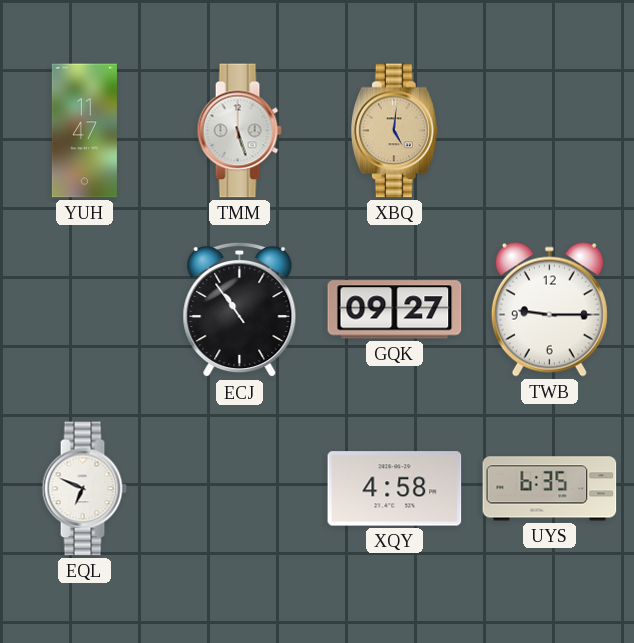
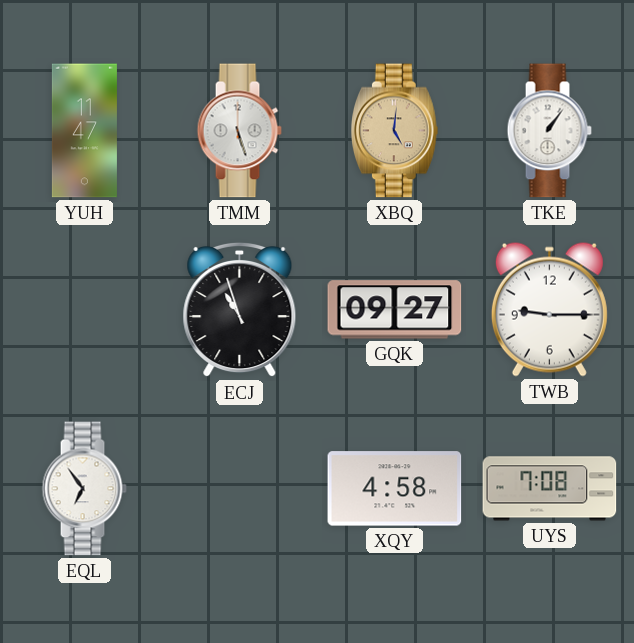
TKE: none -> 1:06 (549, 131)
ECJ: 10:54 -> 10:57 (240, 310)
EQL: 6:49 -> 6:54 (84, 489)
UYS: 6:35 -> 7:08 (550, 489)
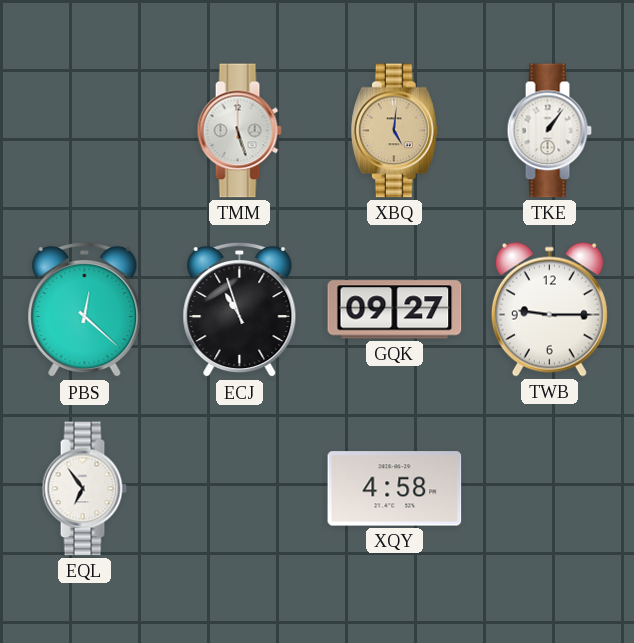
YUH: 11:47 -> none (84, 131)
PBS: none -> 12:22 (85, 310)
UYS: 7:08 -> none (550, 489)
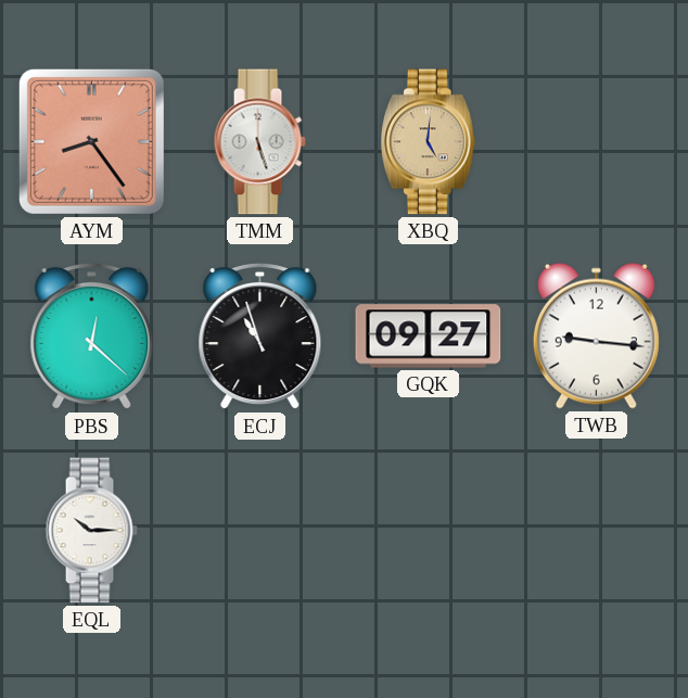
AYM: none -> 8:24 (91, 141)
TKE: 1:06 -> none (549, 131)
TWB: 9:15 -> 9:16 (596, 335)
EQL: 6:54 -> 10:15 (91, 531)
XQY: 4:58 -> none (395, 489)
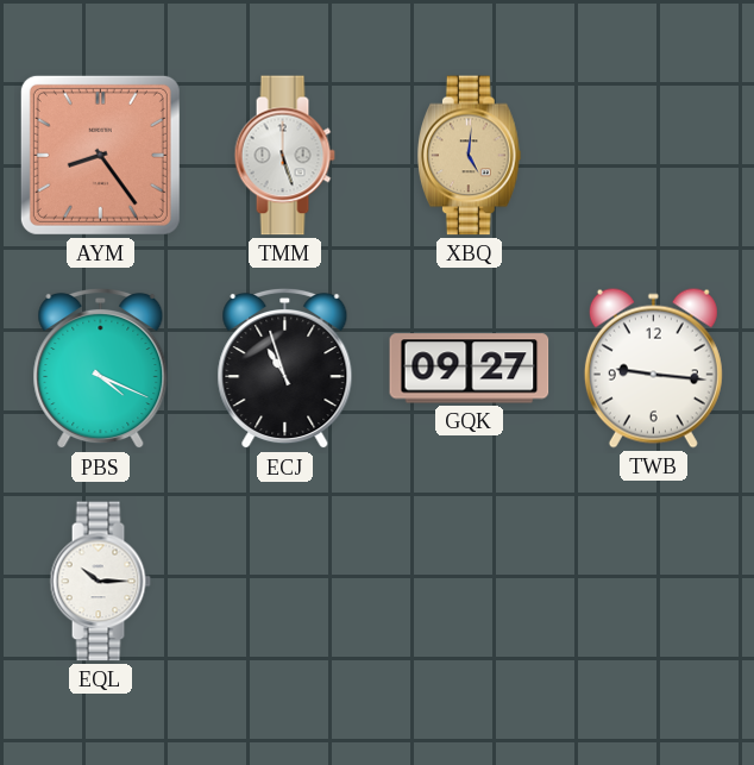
PBS: 12:22 -> 4:19 (101, 369)
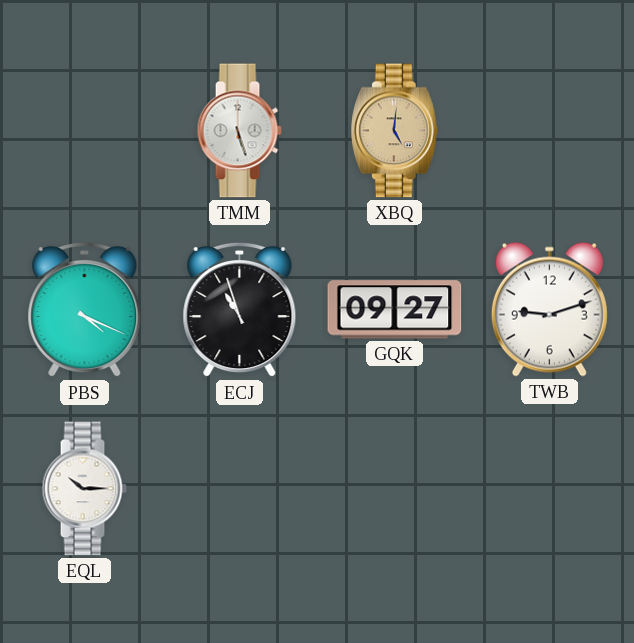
AYM: 8:24 -> none (100, 155)
TWB: 9:16 -> 9:12 (549, 309)
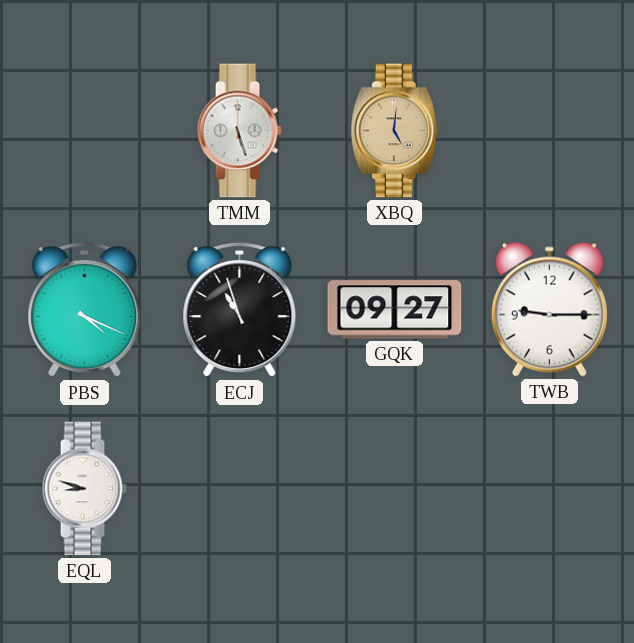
TWB: 9:12 -> 9:15 (549, 309)
EQL: 10:15 -> 8:48 (84, 489)
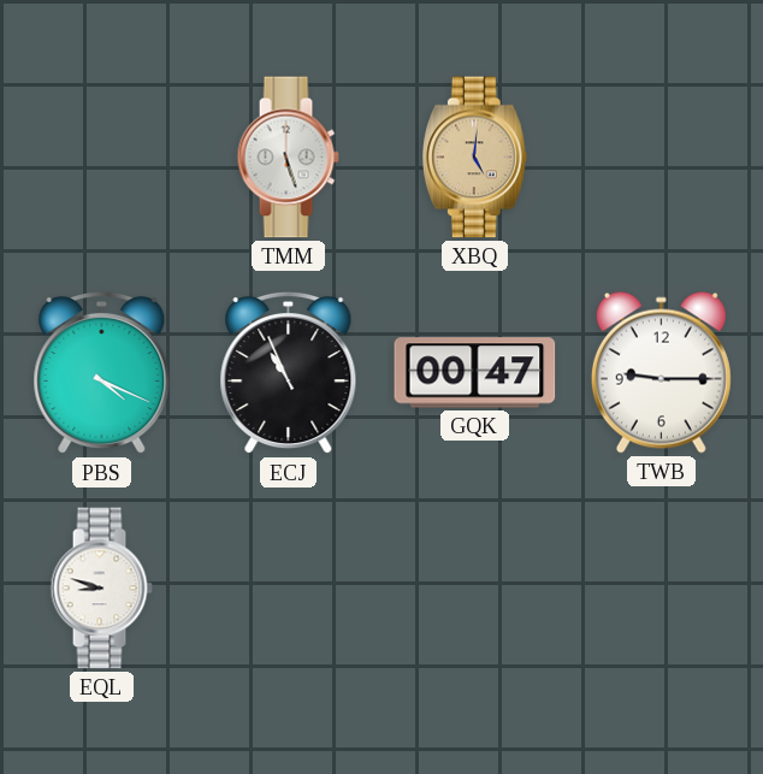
ECJ: 10:57 -> 10:56 (289, 373)
GQK: 09:27 -> 00:47 (475, 373)
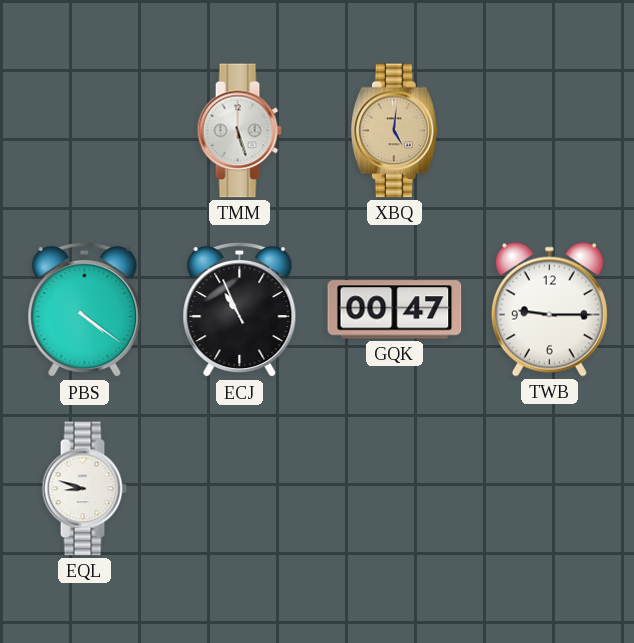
PBS: 4:19 -> 4:21 (85, 310)
